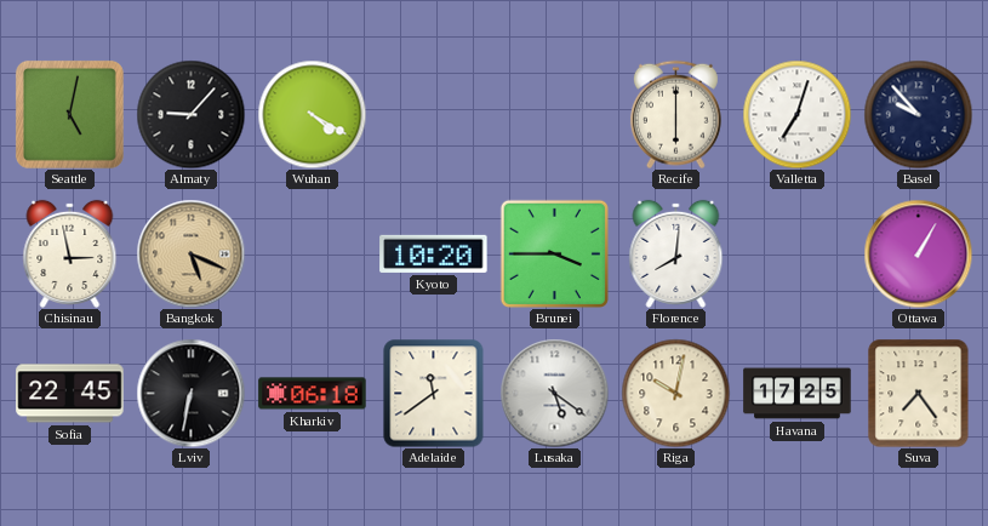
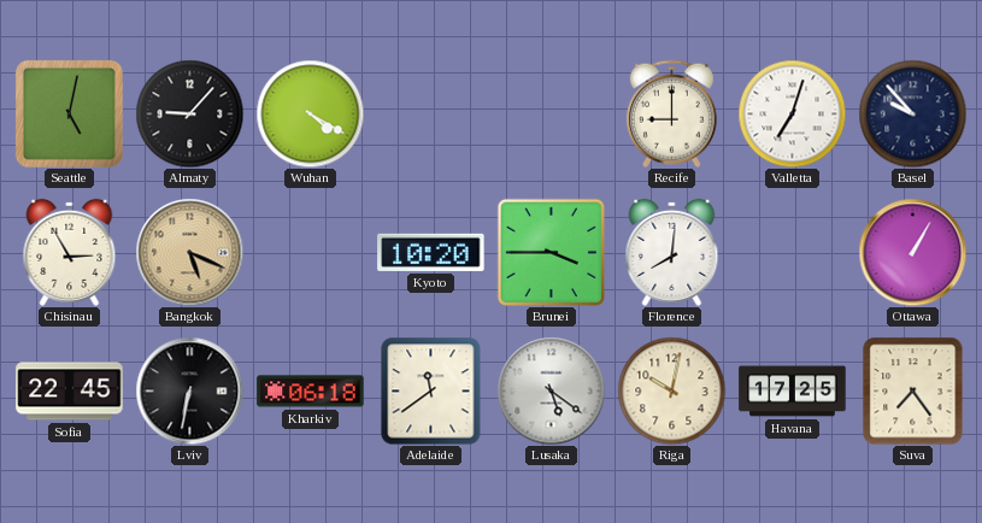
Recife: 6:00 -> 9:00 (671, 113)
Chisinau: 2:58 -> 2:55 (70, 252)
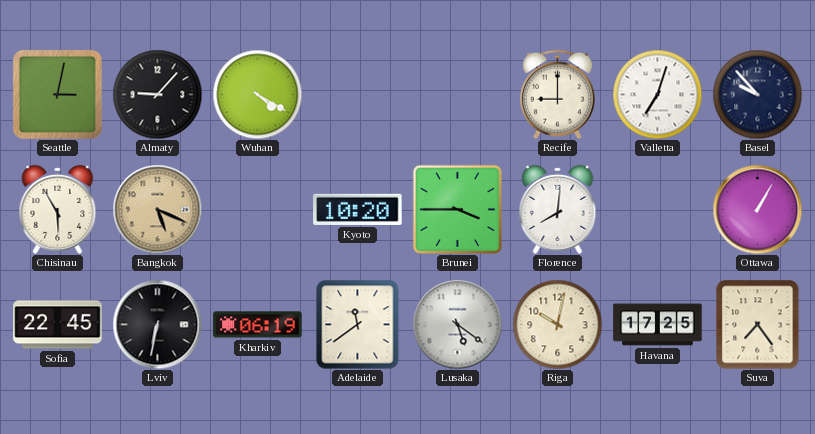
Seattle: 5:02 -> 3:02 (57, 94)
Chisinau: 2:55 -> 5:55 (58, 209)
Kharkiv: 06:18 -> 06:19 (258, 325)
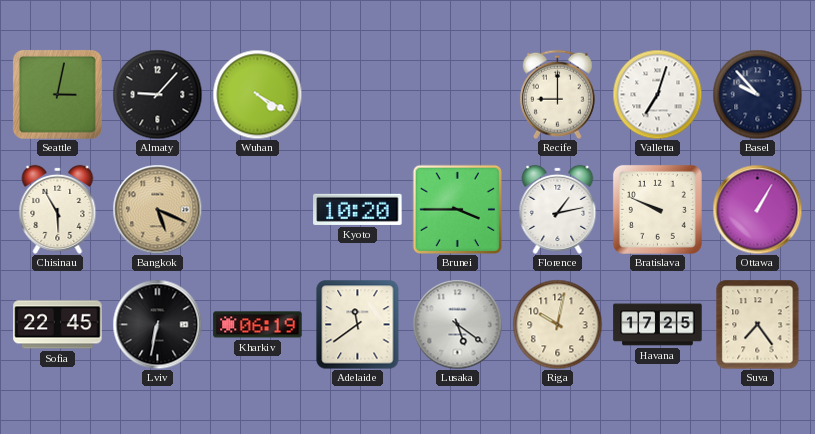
Florence: 8:01 -> 1:13 (558, 209)
Bratislava: none -> 9:49 (657, 209)
